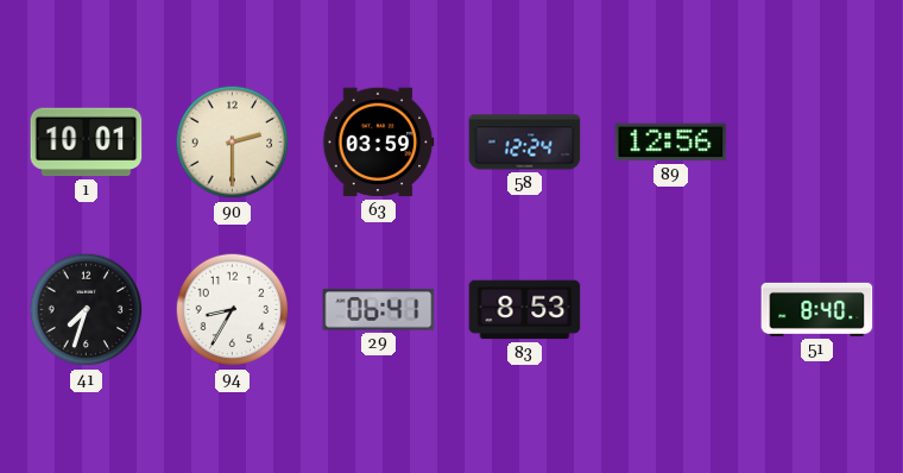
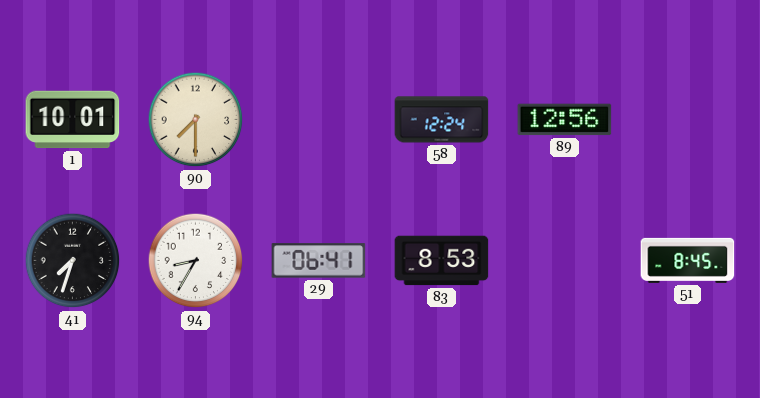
90: 2:30 -> 7:30 (196, 120)
63: 03:59 -> none (378, 143)
51: 8:40 -> 8:45 (688, 260)
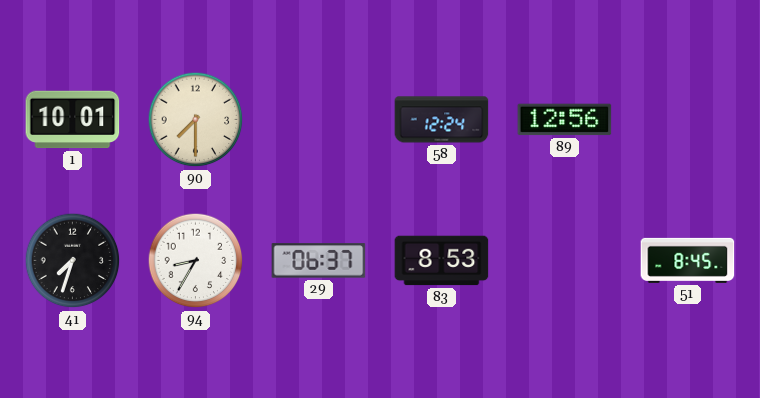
29: 06:41 -> 06:37 (319, 261)
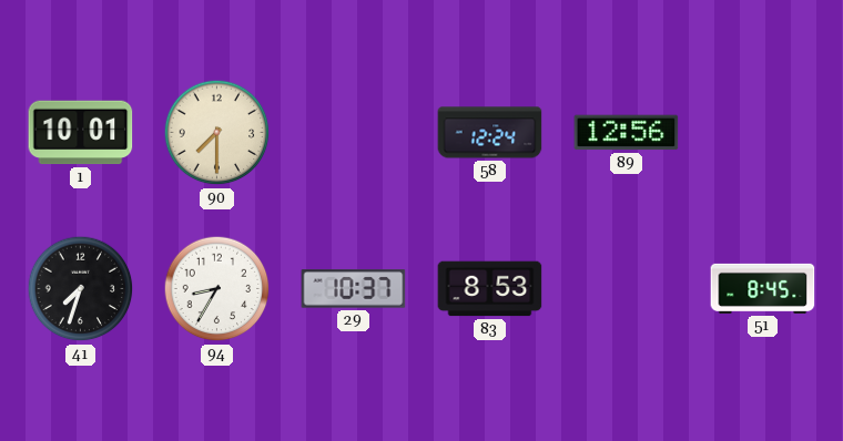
29: 06:37 -> 10:37 (354, 289)
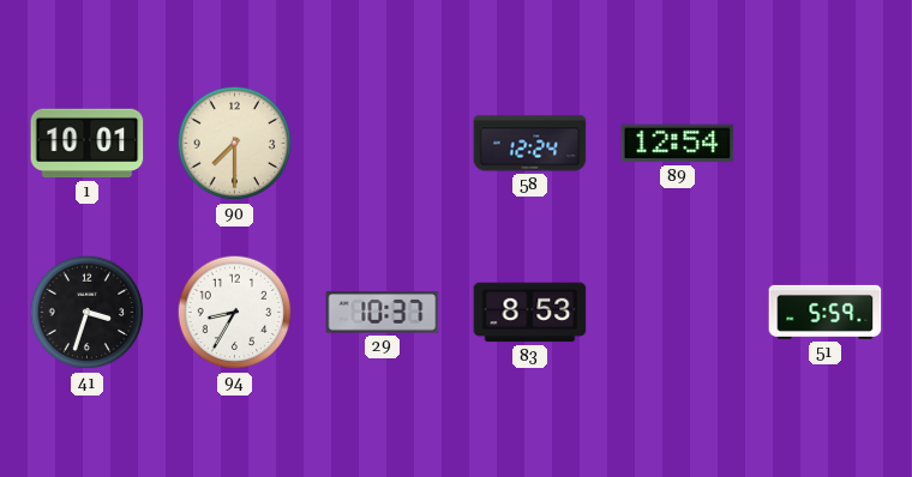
89: 12:56 -> 12:54 (678, 144)
41: 7:33 -> 3:33 (88, 313)
51: 8:45 -> 5:59 (826, 312)
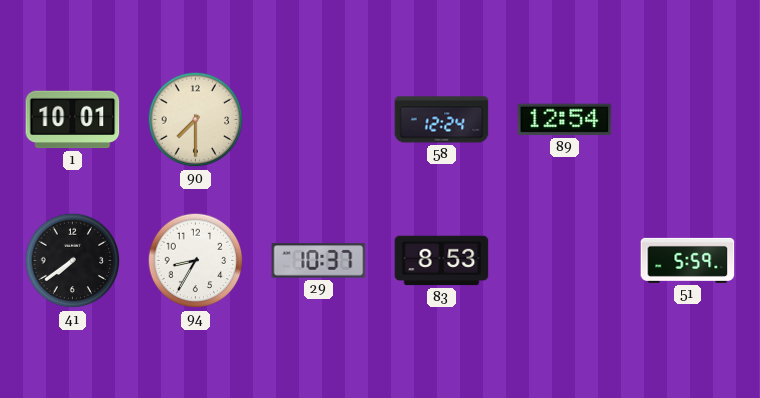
41: 3:33 -> 7:39 (73, 261)
